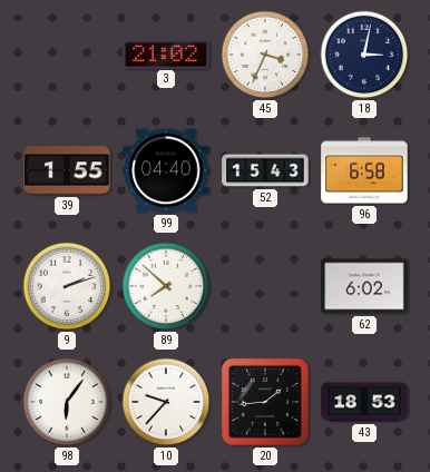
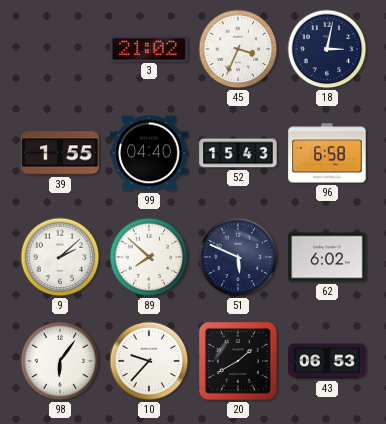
9: 2:12 -> 2:08 (60, 257)
51: none -> 5:49 (238, 257)
20: 1:44 -> 1:40 (238, 361)
43: 18:53 -> 06:53 (327, 361)
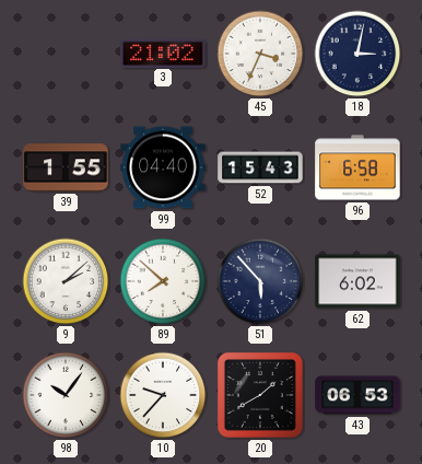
51: 5:49 -> 5:53 (260, 281)
98: 6:06 -> 10:06 (66, 395)
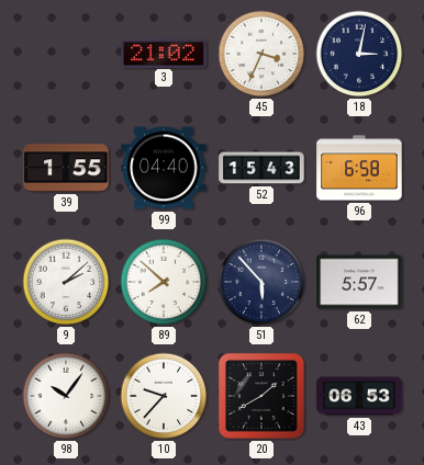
62: 6:02 -> 5:57 (359, 282)
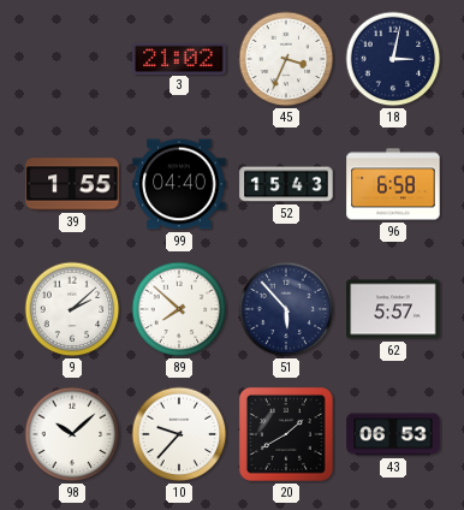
98: 10:06 -> 10:08 (72, 434)
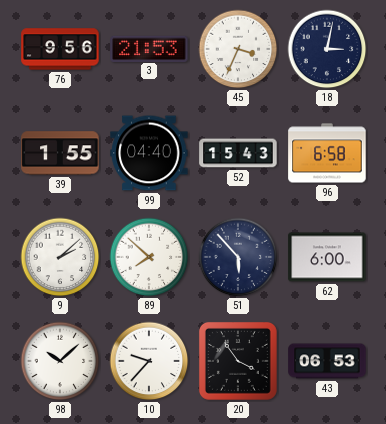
76: none -> 9:56 (60, 49)
3: 21:02 -> 21:53 (149, 48)
62: 5:57 -> 6:00 (327, 257)
20: 1:40 -> 3:54 (238, 361)
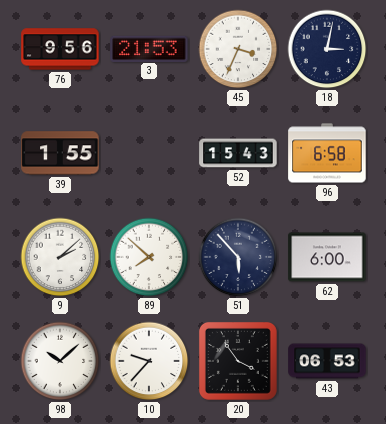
99: 04:40 -> none (149, 153)
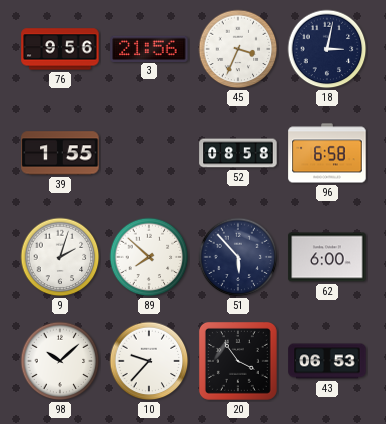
3: 21:53 -> 21:56 (149, 48)
52: 15:43 -> 08:58 (238, 153)
9: 2:08 -> 2:03 (60, 257)
